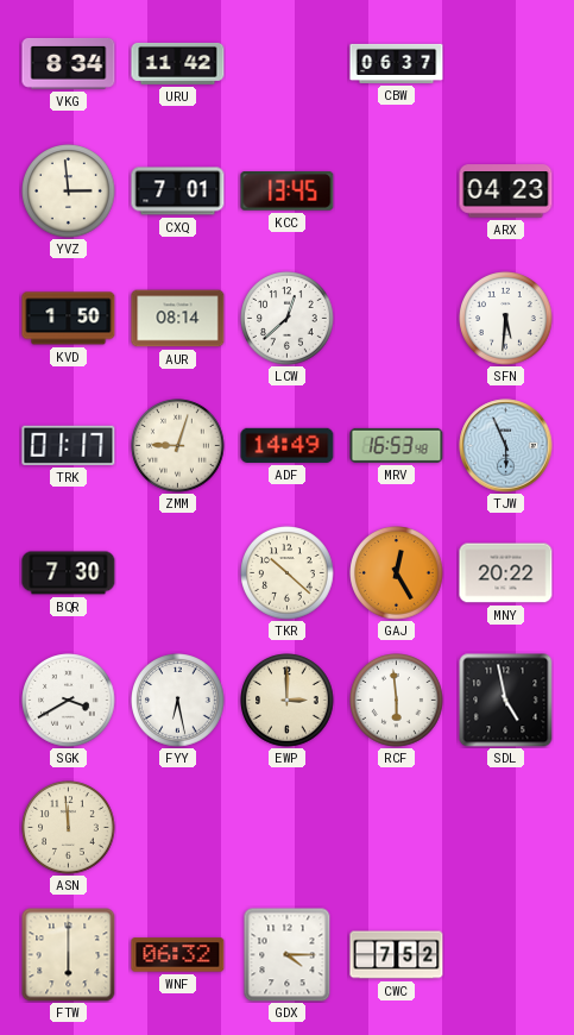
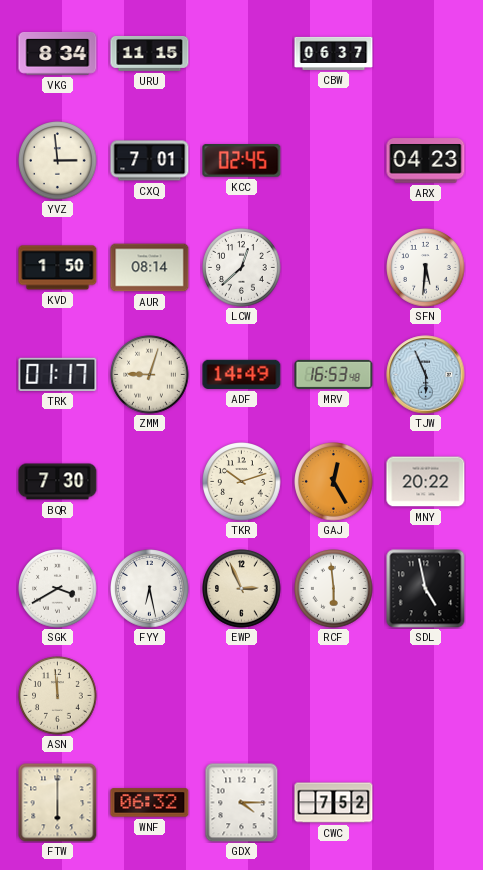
URU: 11:42 -> 11:15 (150, 53)
KCC: 13:45 -> 02:45 (242, 161)
TKR: 10:22 -> 10:12 (242, 482)
EWP: 3:00 -> 2:56 (242, 589)
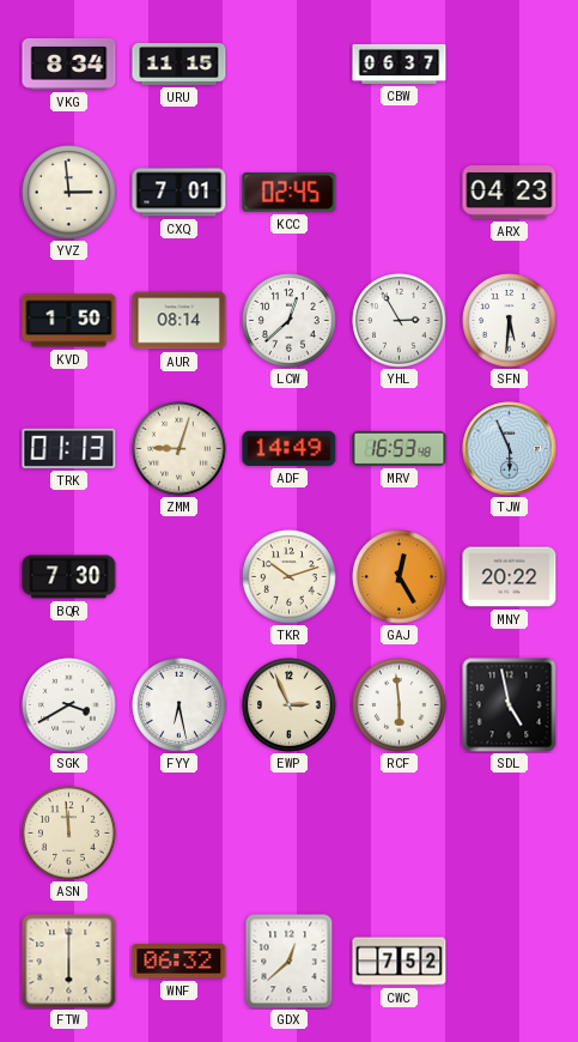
YHL: none -> 2:55 (400, 321)
TRK: 01:17 -> 01:13 (69, 448)
GDX: 4:15 -> 12:38 (290, 962)
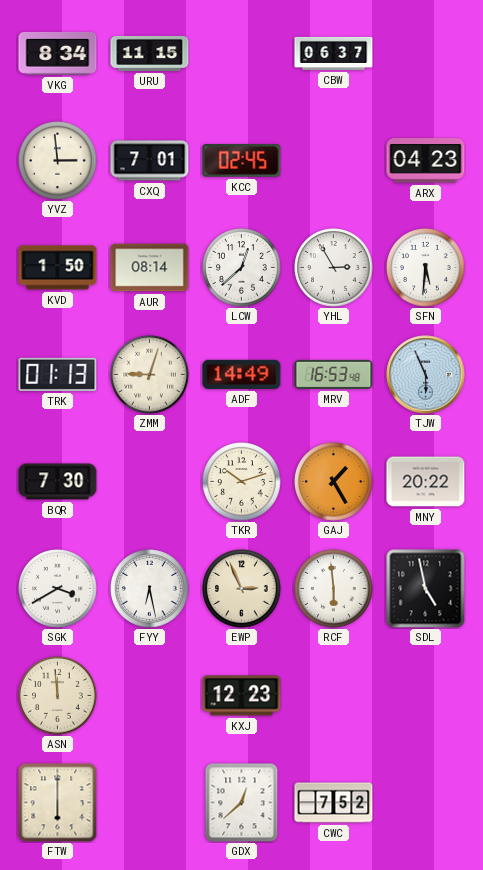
GAJ: 12:25 -> 1:25 (334, 482)
KXJ: none -> 12:23 (242, 696)
WNF: 06:32 -> none (180, 962)
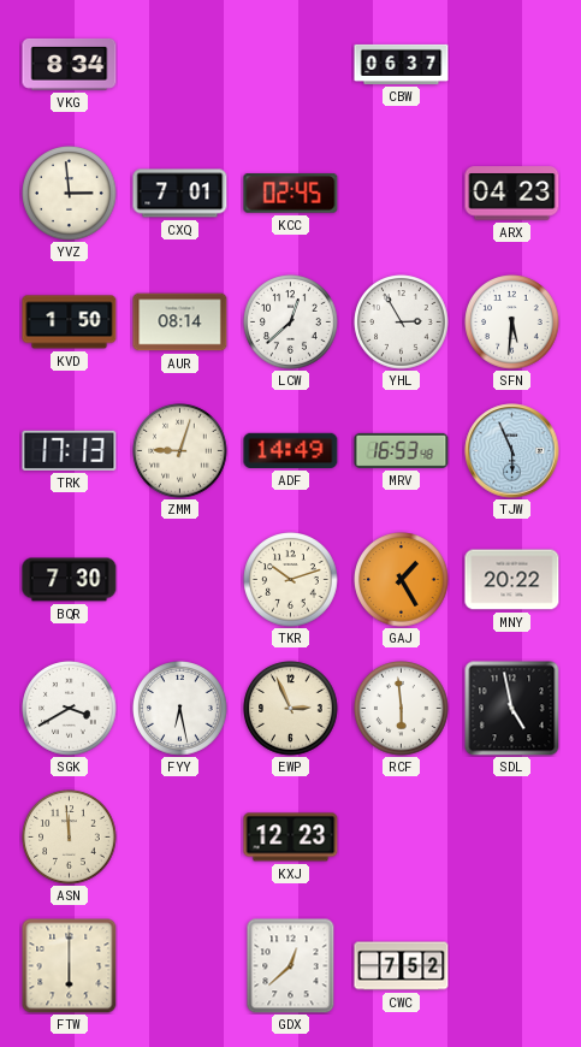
URU: 11:15 -> none (150, 53)
TRK: 01:13 -> 17:13 (70, 450)
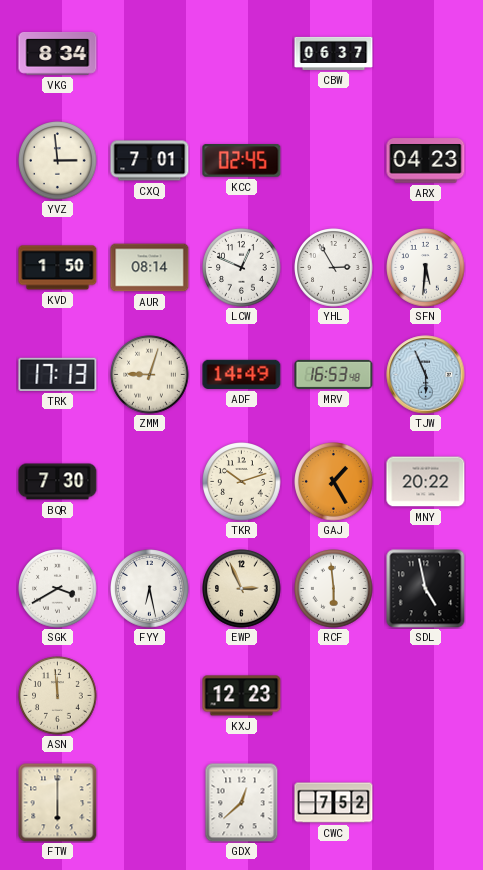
LCW: 12:38 -> 12:49 (242, 268)
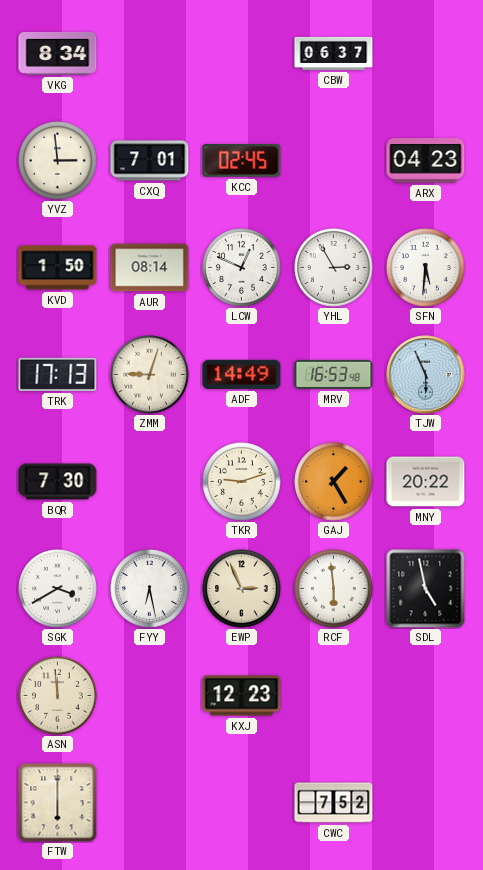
TKR: 10:12 -> 9:12 (242, 482)
GDX: 12:38 -> none (242, 803)
